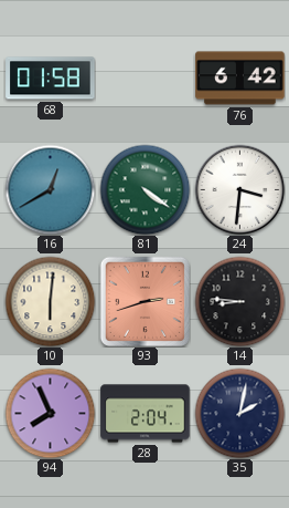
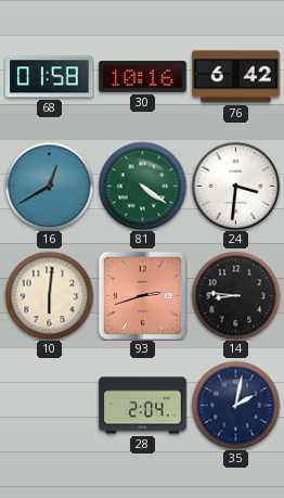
30: none -> 10:16 (143, 77)
94: 7:56 -> none (50, 413)
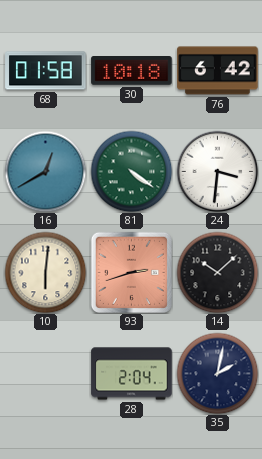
30: 10:16 -> 10:18 (132, 71)
14: 8:46 -> 10:08 (217, 272)
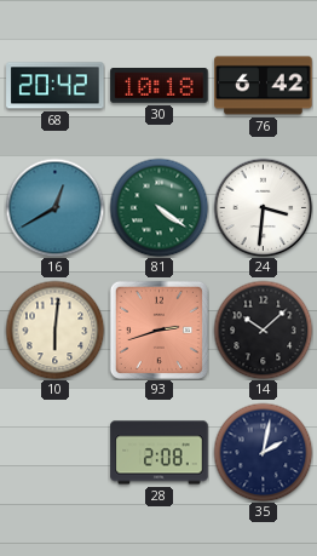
68: 01:58 -> 20:42 (56, 86)
28: 2:04 -> 2:08 (160, 453)
